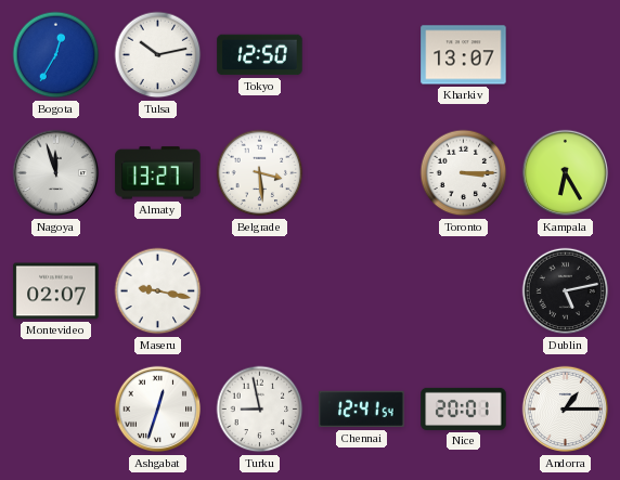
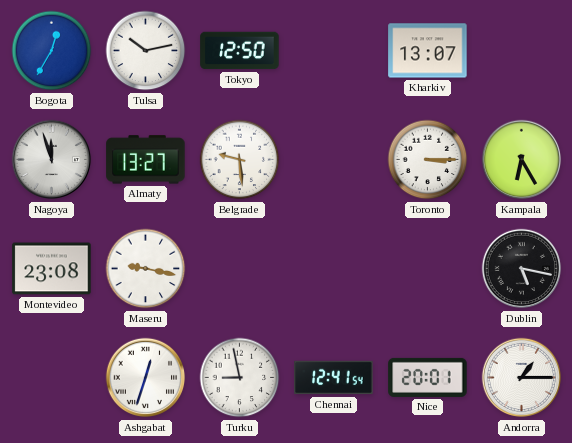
Belgrade: 3:29 -> 9:29 (240, 160)
Montevideo: 02:07 -> 23:08 (52, 269)
Dublin: 5:13 -> 5:17 (522, 269)
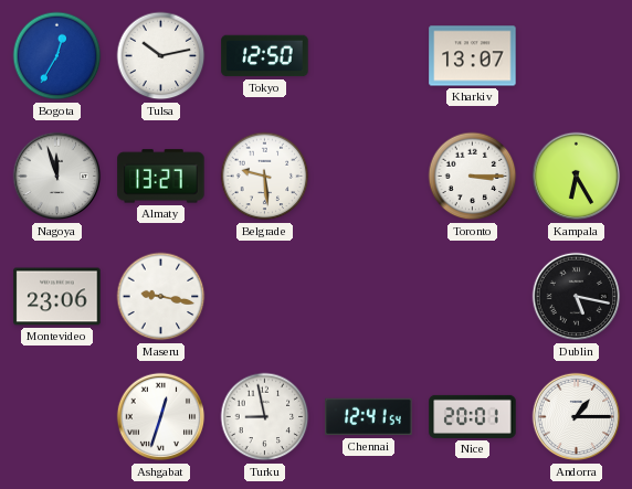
Montevideo: 23:08 -> 23:06 (57, 297)
